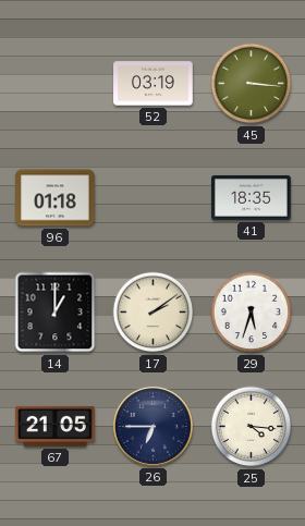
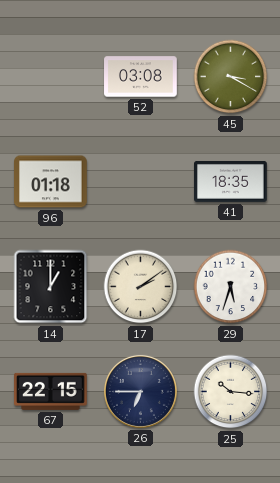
52: 03:19 -> 03:08 (141, 77)
45: 3:16 -> 3:20 (231, 77)
67: 21:05 -> 22:15 (51, 391)
25: 4:16 -> 10:16 (231, 392)
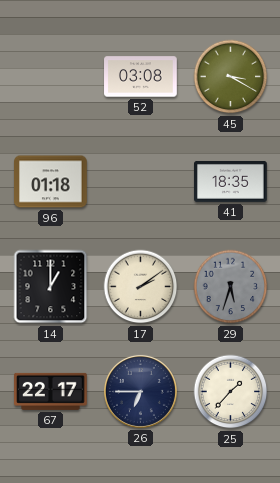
29 dial: white -> grey (231, 287)
67: 22:15 -> 22:17 (51, 391)
25: 10:16 -> 1:37 (231, 392)
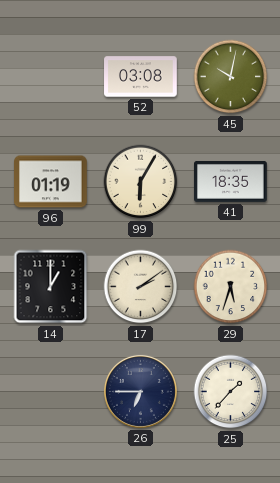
45: 3:20 -> 10:02 (231, 77)
96: 01:18 -> 01:19 (51, 182)
99: none -> 6:05 (141, 182)
29 dial: grey -> cream (231, 287)
67: 22:17 -> none (51, 391)
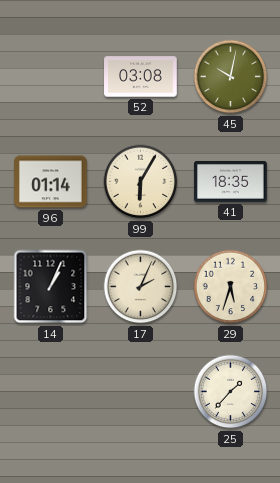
96: 01:19 -> 01:14 (51, 182)
14: 1:00 -> 1:04 (51, 287)
17: 2:09 -> 2:04 (141, 287)
26: 6:45 -> none (140, 391)
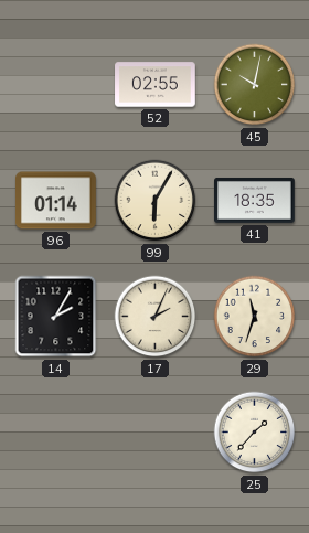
52: 03:08 -> 02:55 (156, 85)
14: 1:04 -> 2:05 (56, 317)
29: 5:33 -> 11:33 (255, 317)
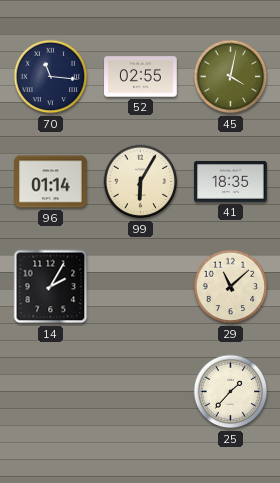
70: none -> 11:16 (51, 77)
45: 10:02 -> 4:02 (231, 77)
17: 2:04 -> none (156, 317)
29: 11:33 -> 11:08 (231, 287)
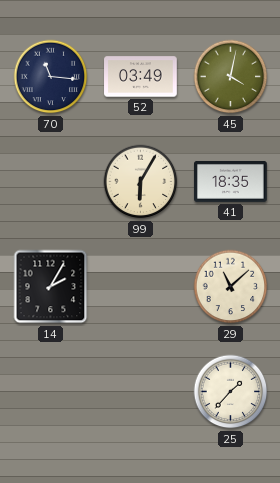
52: 02:55 -> 03:49 (141, 77)
96: 01:14 -> none (51, 182)
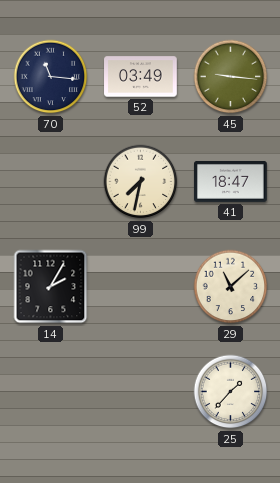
45: 4:02 -> 9:16 (231, 77)
99: 6:05 -> 7:32 (141, 182)
41: 18:35 -> 18:47 (231, 181)
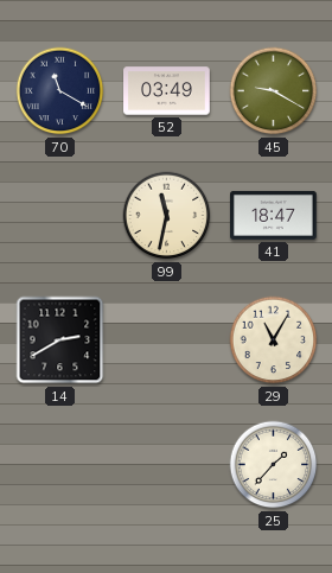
70: 11:16 -> 11:20 (60, 91)
45: 9:16 -> 9:20 (274, 91)
99: 7:32 -> 11:32 (167, 216)
14: 2:05 -> 2:40 (60, 340)
29: 11:08 -> 11:05 (274, 340)
